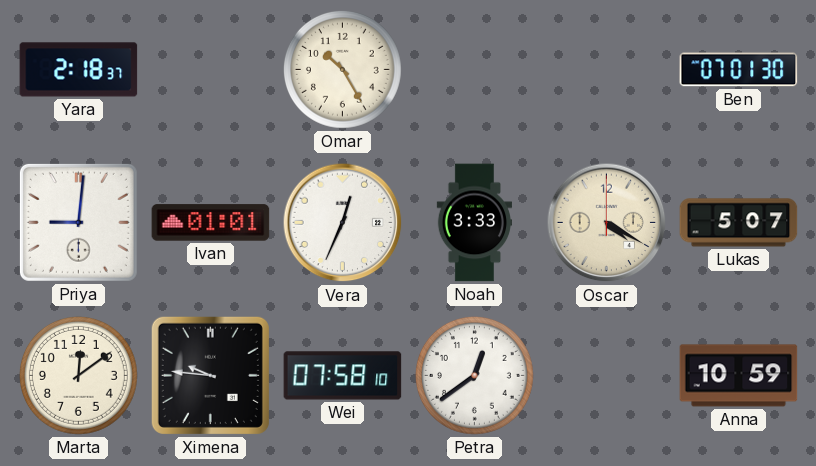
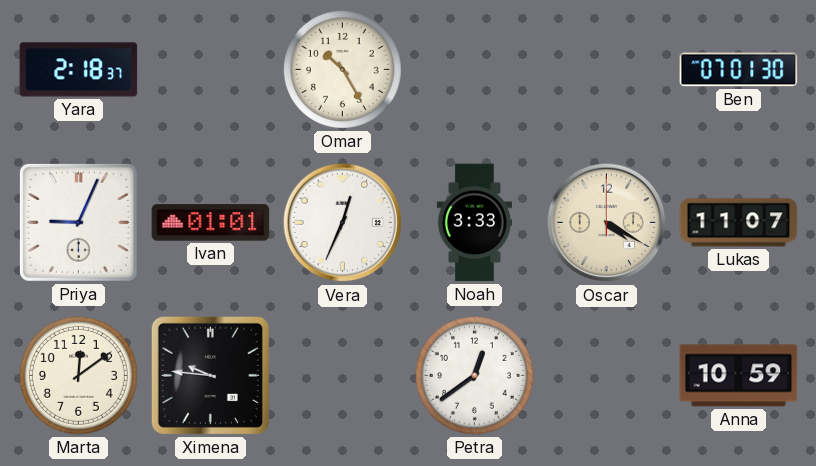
Priya: 9:01 -> 9:04 (78, 222)
Lukas: 5:07 -> 11:07 (739, 223)
Wei: 07:58 -> none (343, 376)
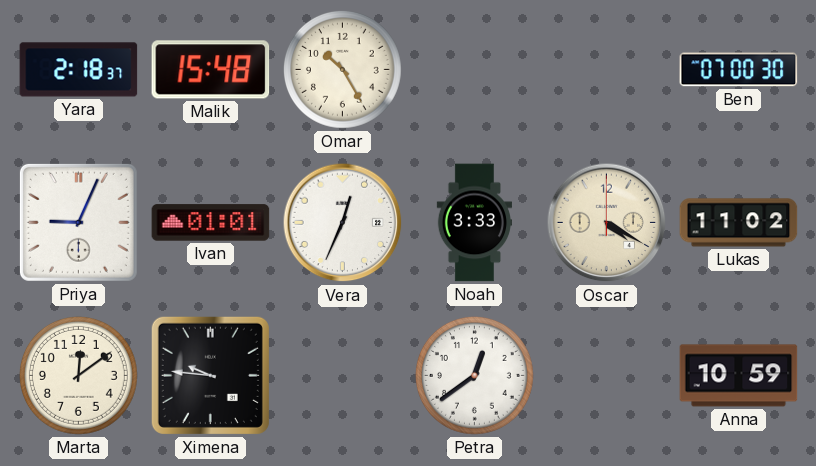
Malik: none -> 15:48 (211, 70)
Ben: 07:01 -> 07:00 (739, 70)
Lukas: 11:07 -> 11:02 (739, 223)
